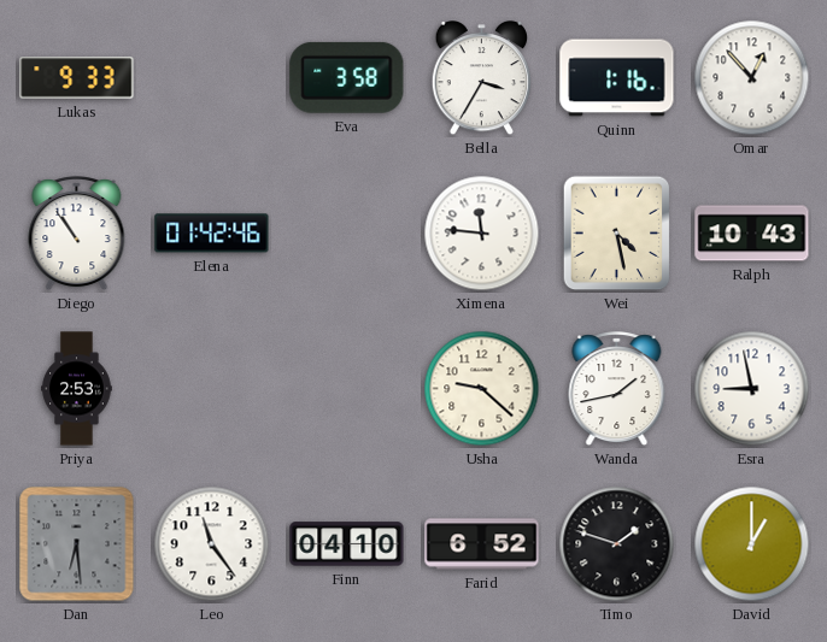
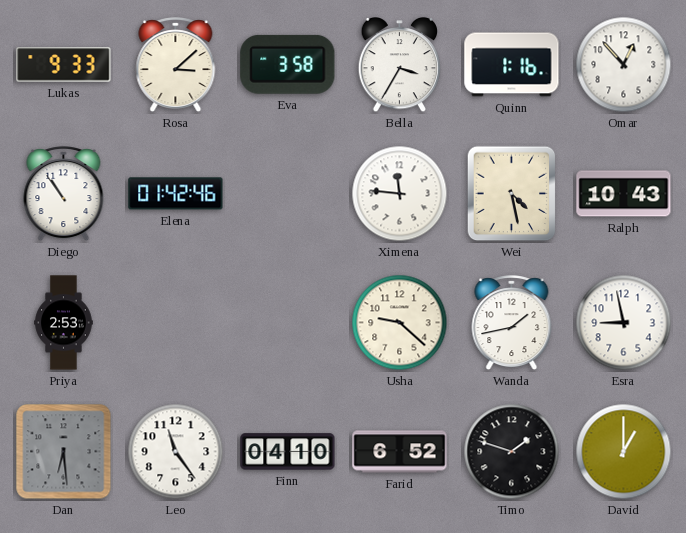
Rosa: none -> 3:08 (176, 65)
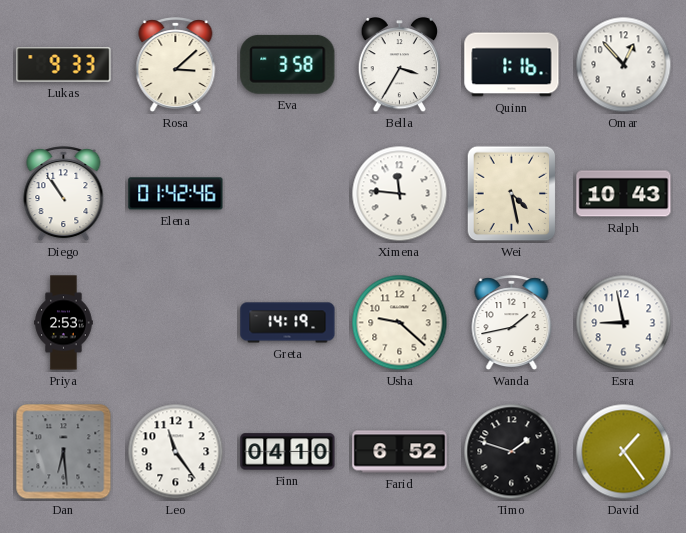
Greta: none -> 14:19 (288, 323)
David: 1:00 -> 1:24 (624, 452)
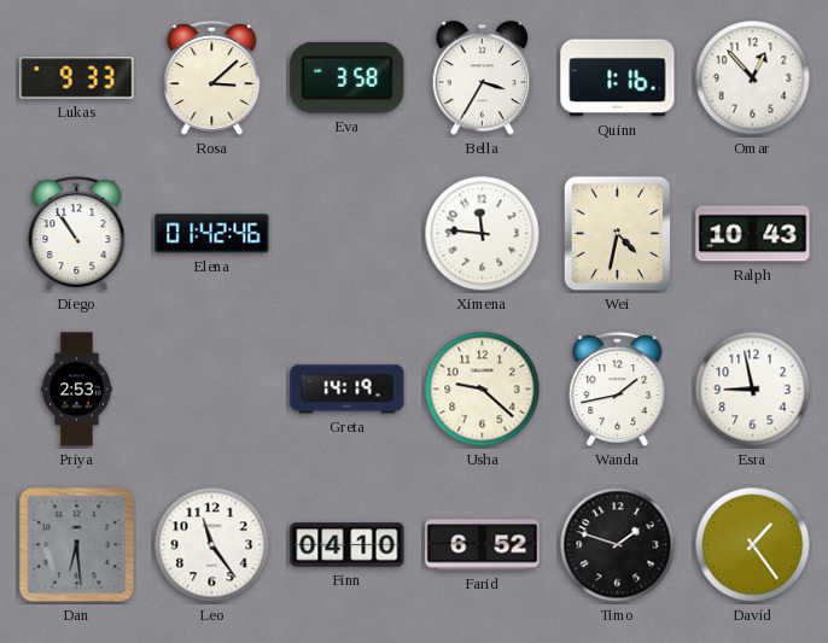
Wei: 4:28 -> 4:32 (618, 234)
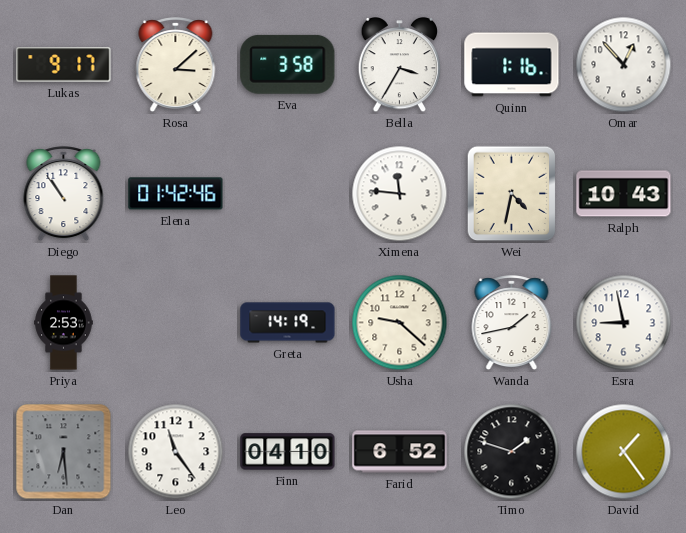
Lukas: 9:33 -> 9:17 (64, 65)
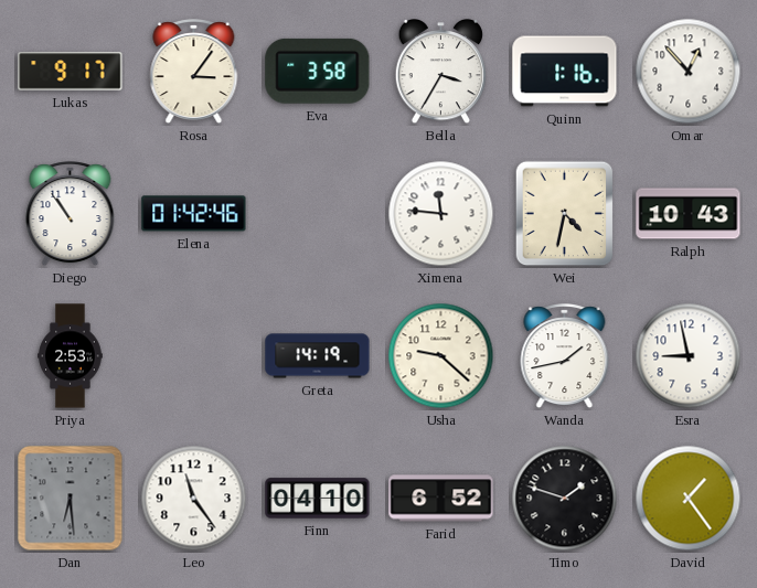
Rosa: 3:08 -> 3:06 (194, 72)
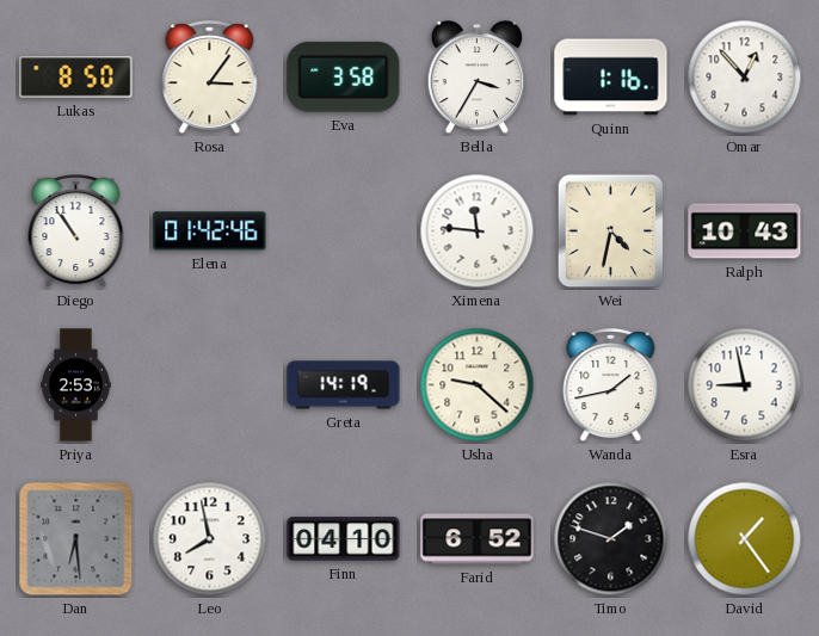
Lukas: 9:17 -> 8:50 (76, 78)
Leo: 11:24 -> 7:58 (210, 539)
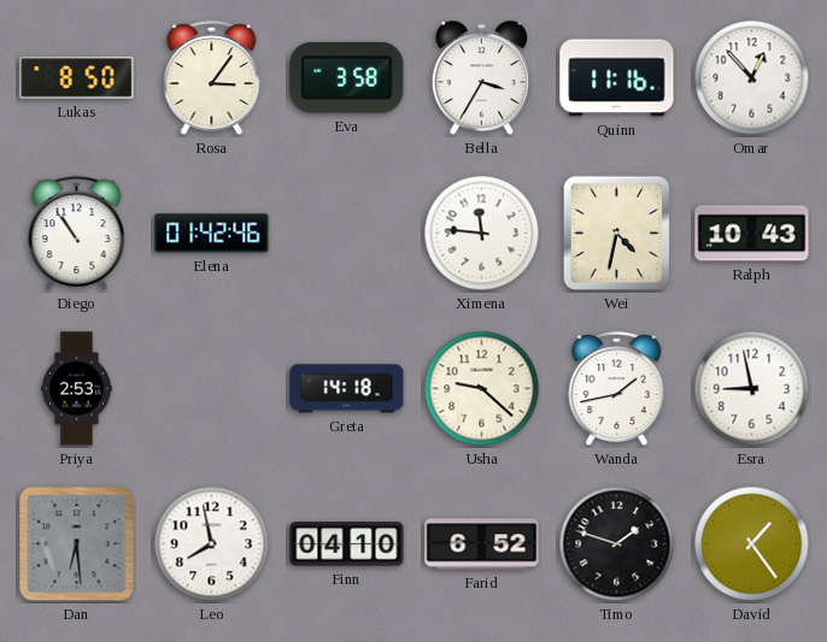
Quinn: 1:16 -> 11:16 (617, 78)
Greta: 14:19 -> 14:18 (347, 389)
